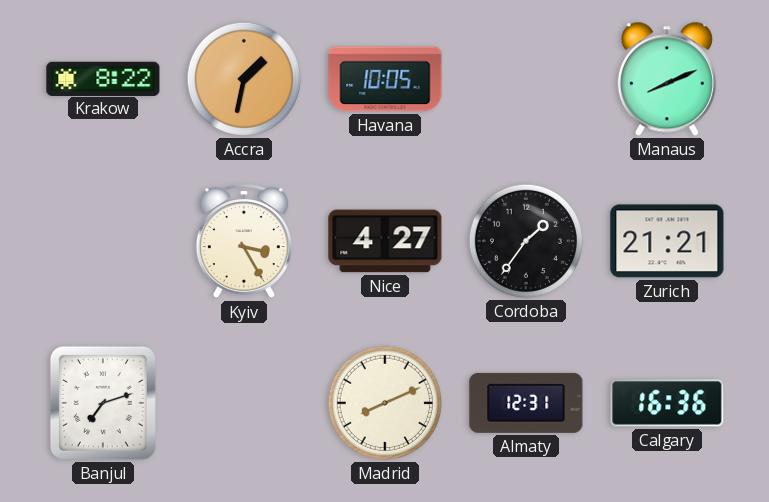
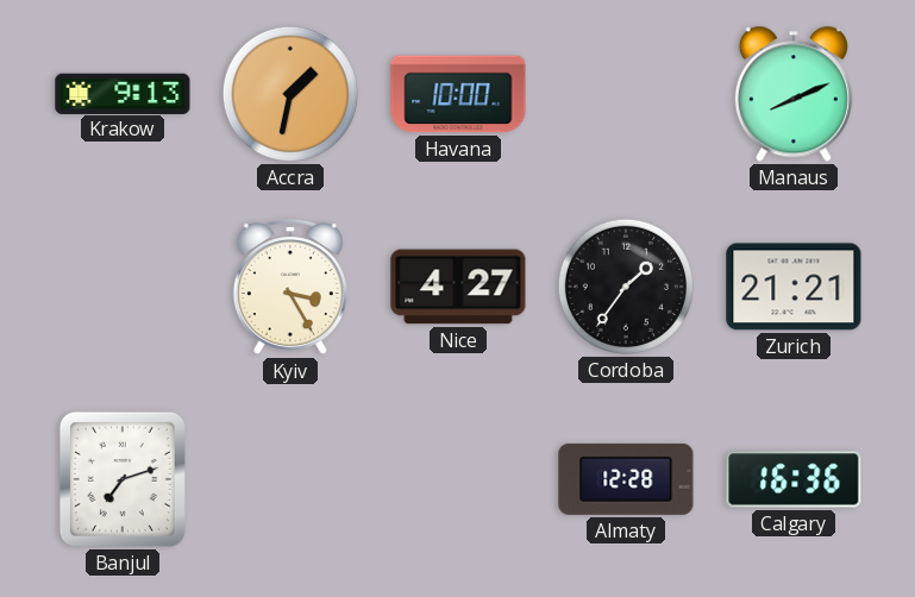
Krakow: 8:22 -> 9:13 (123, 93)
Havana: 10:05 -> 10:00 (458, 94)
Madrid: 8:11 -> none (385, 403)
Almaty: 12:31 -> 12:28 (626, 479)
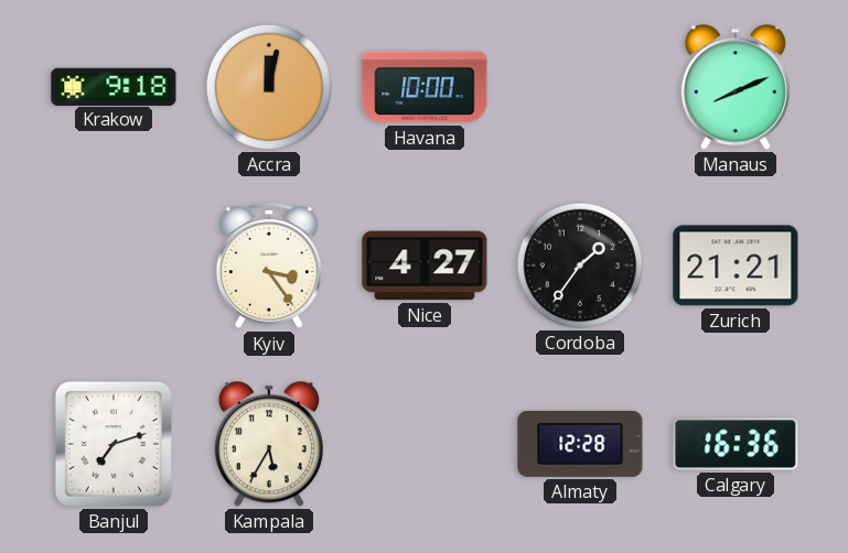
Krakow: 9:13 -> 9:18 (114, 86)
Accra: 1:32 -> 12:02 (269, 87)
Kyiv: 3:25 -> 3:24 (269, 267)
Kampala: none -> 5:35 (269, 444)
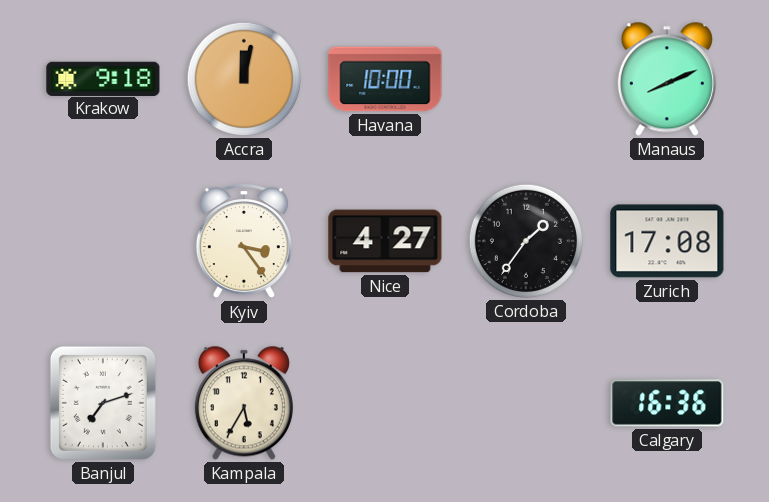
Zurich: 21:21 -> 17:08 (667, 241)
Almaty: 12:28 -> none (580, 444)
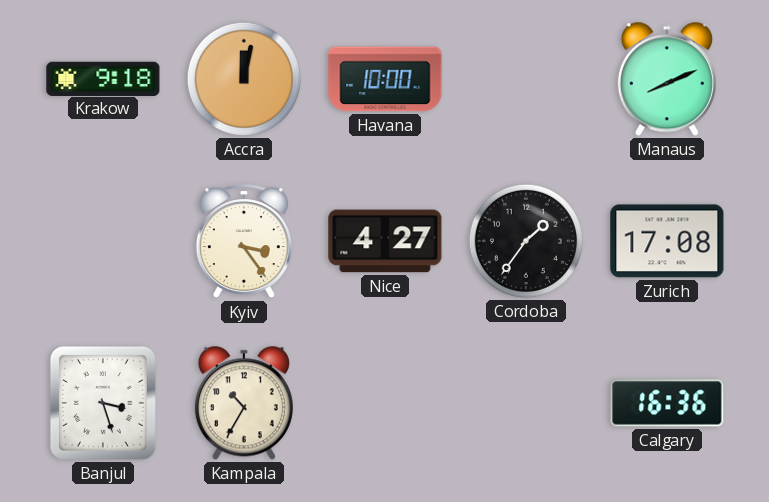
Banjul: 7:12 -> 3:27 (103, 403)
Kampala: 5:35 -> 10:35 (244, 403)
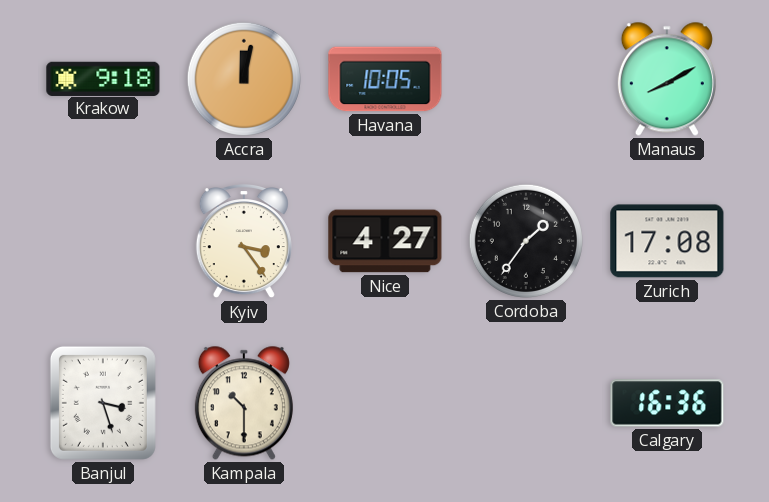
Havana: 10:00 -> 10:05 (385, 79)
Manaus: 8:11 -> 8:10 (667, 79)
Kampala: 10:35 -> 10:30 (244, 403)
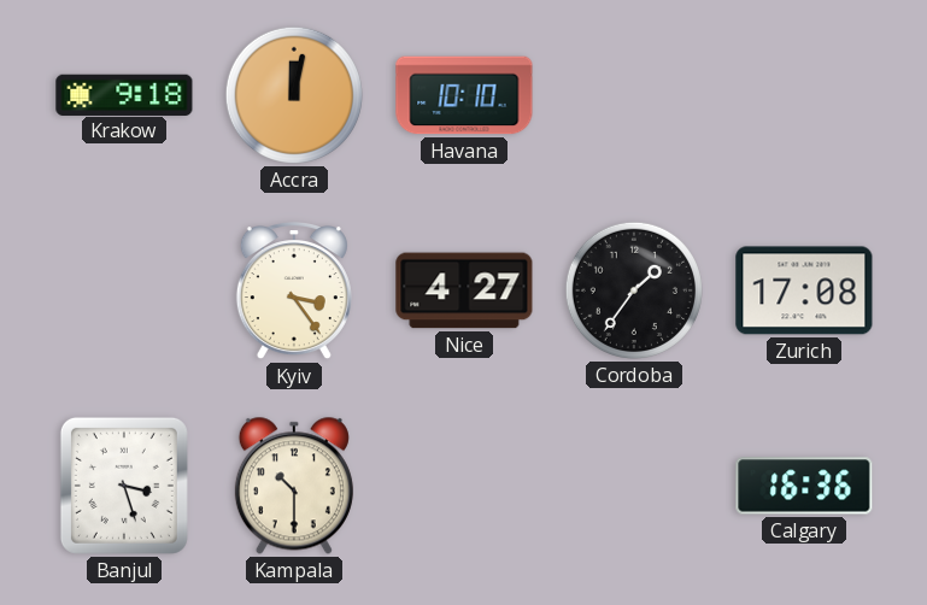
Havana: 10:05 -> 10:10 (464, 95)
Manaus: 8:10 -> none (667, 79)
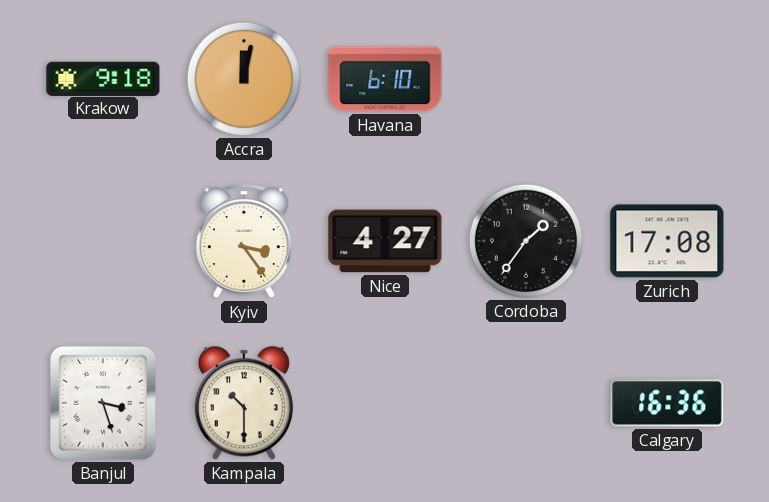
Havana: 10:10 -> 6:10 (385, 79)
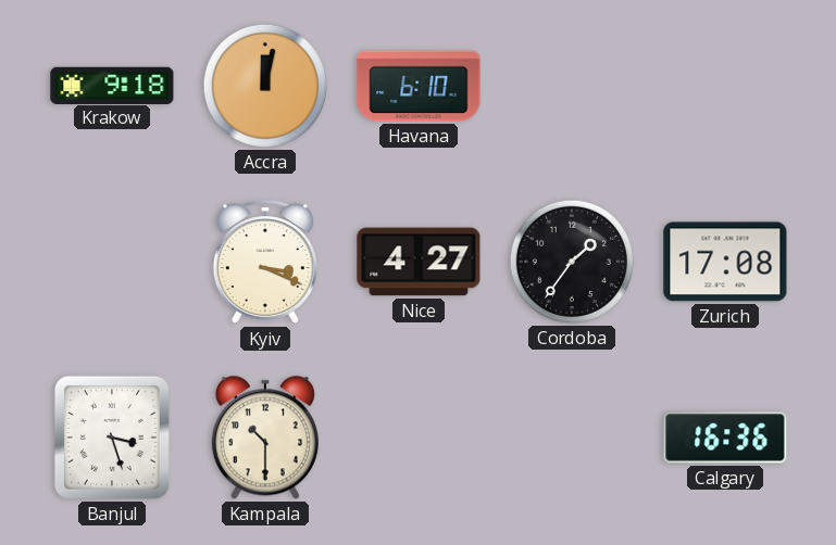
Kyiv: 3:24 -> 3:19 (265, 263)
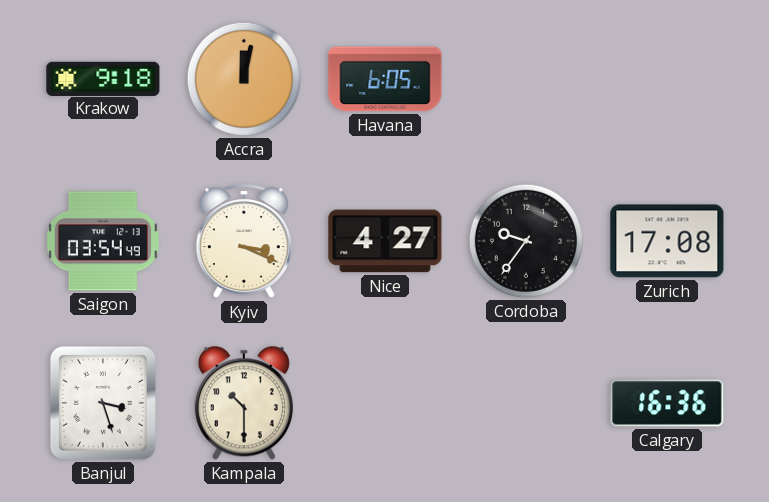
Havana: 6:10 -> 6:05 (385, 79)
Saigon: none -> 03:54 (103, 241)
Cordoba: 1:36 -> 9:36 (526, 241)
